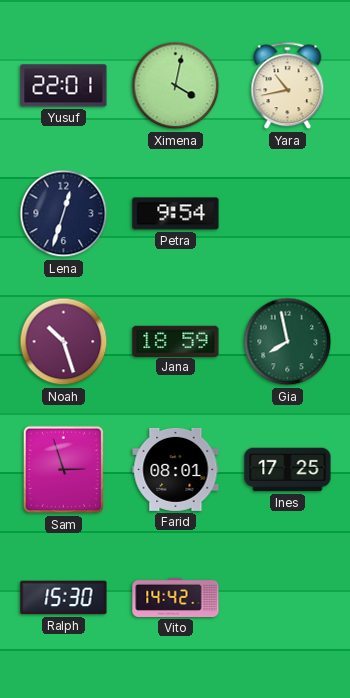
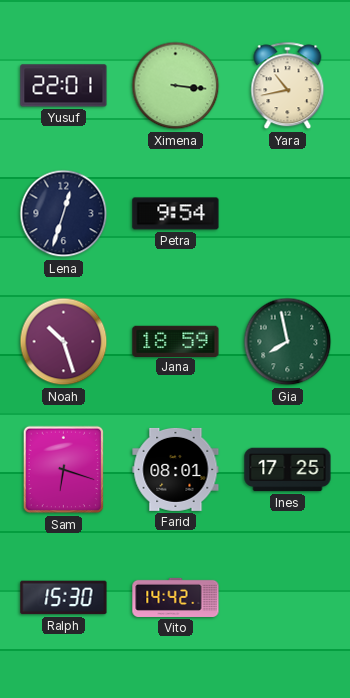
Ximena: 4:02 -> 3:16 (176, 86)
Sam: 2:57 -> 6:18 (64, 470)
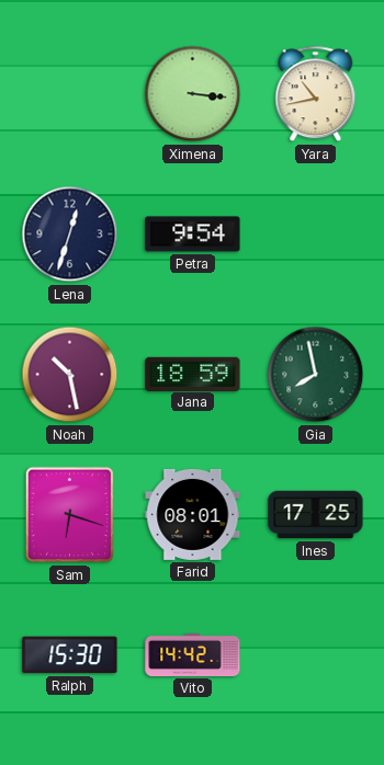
Yusuf: 22:01 -> none (64, 86)
Noah: 10:27 -> 10:28 (70, 375)
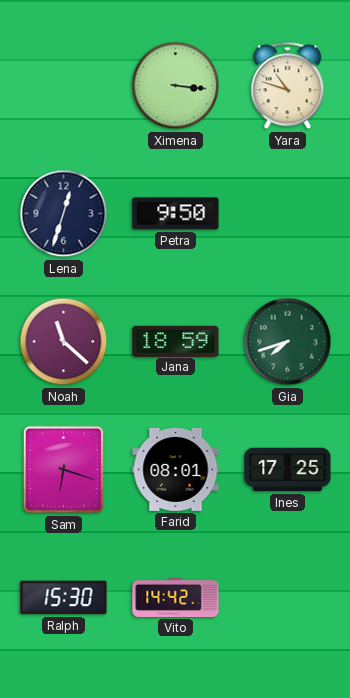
Yara: 10:43 -> 10:48 (288, 86)
Petra: 9:54 -> 9:50 (176, 214)
Noah: 10:28 -> 11:22 (64, 342)
Gia: 7:58 -> 7:42 (288, 342)
